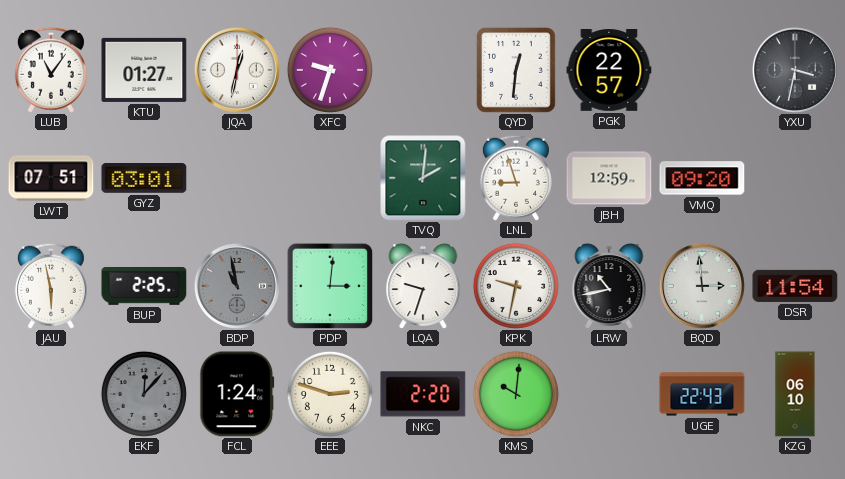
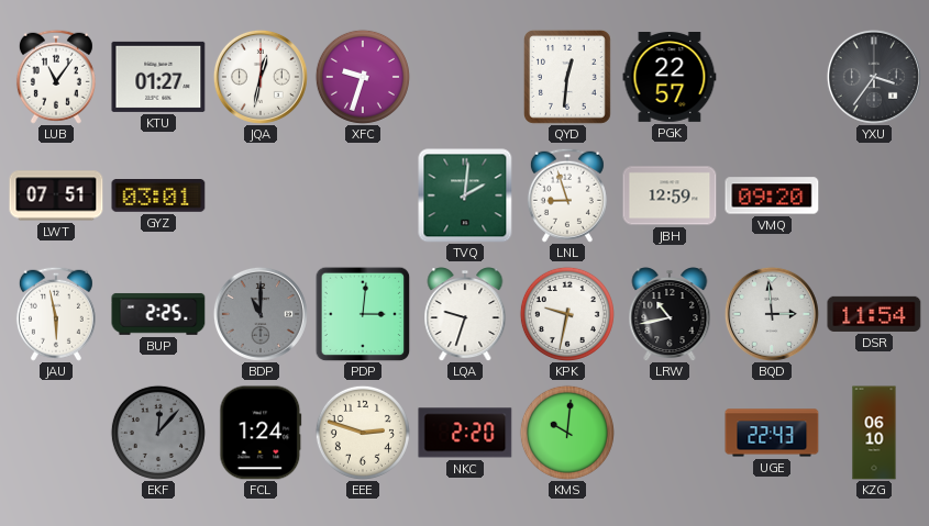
YXU: 3:32 -> 3:36 (874, 77)
BDP: 10:58 -> 11:00 (261, 314)
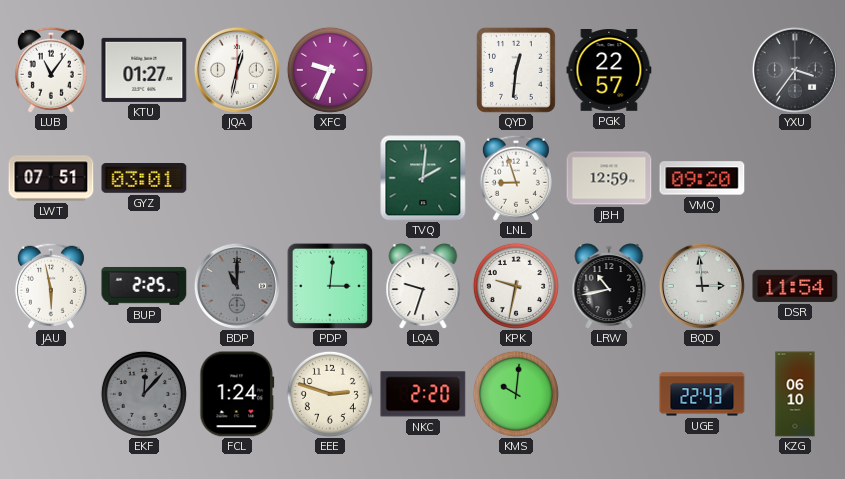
XFC: 9:33 -> 9:34 (330, 70)
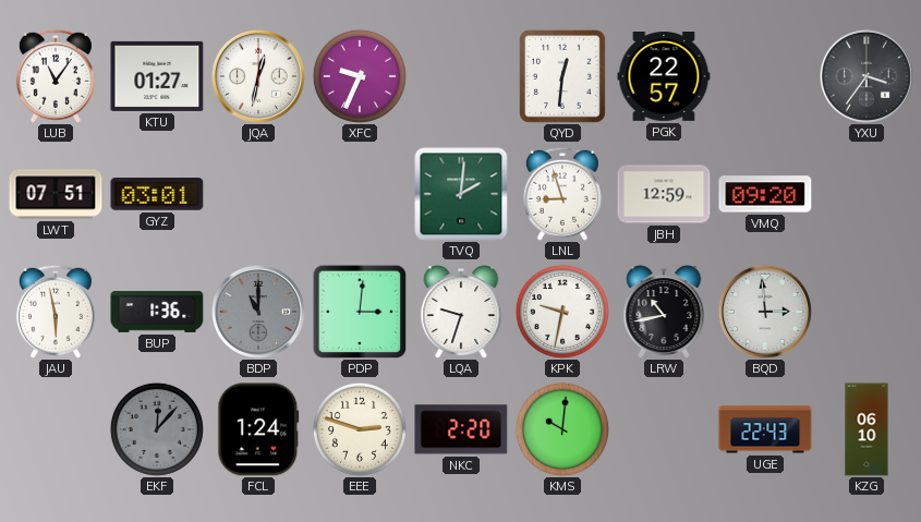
BUP: 2:25 -> 1:36 (157, 312)
DSR: 11:54 -> none (795, 286)
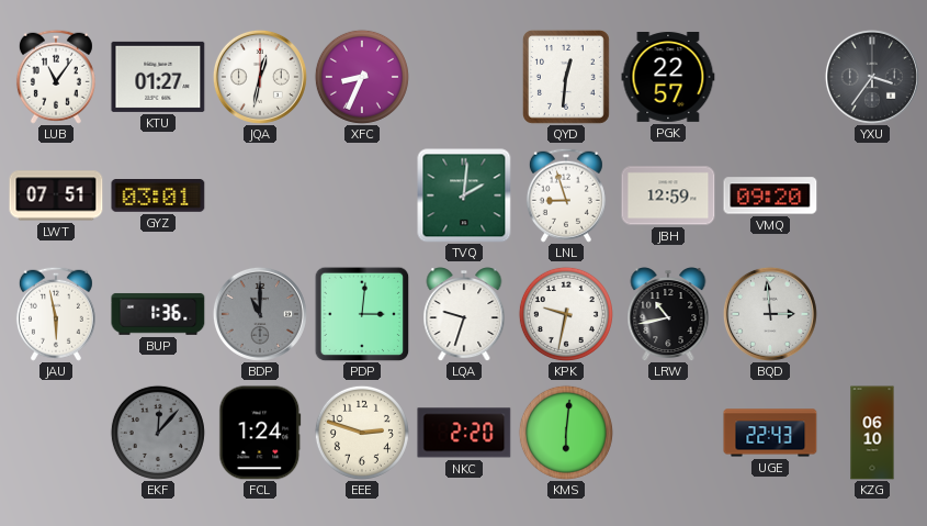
XFC: 9:34 -> 8:34 (362, 77)
KMS: 10:01 -> 6:01 (566, 433)
